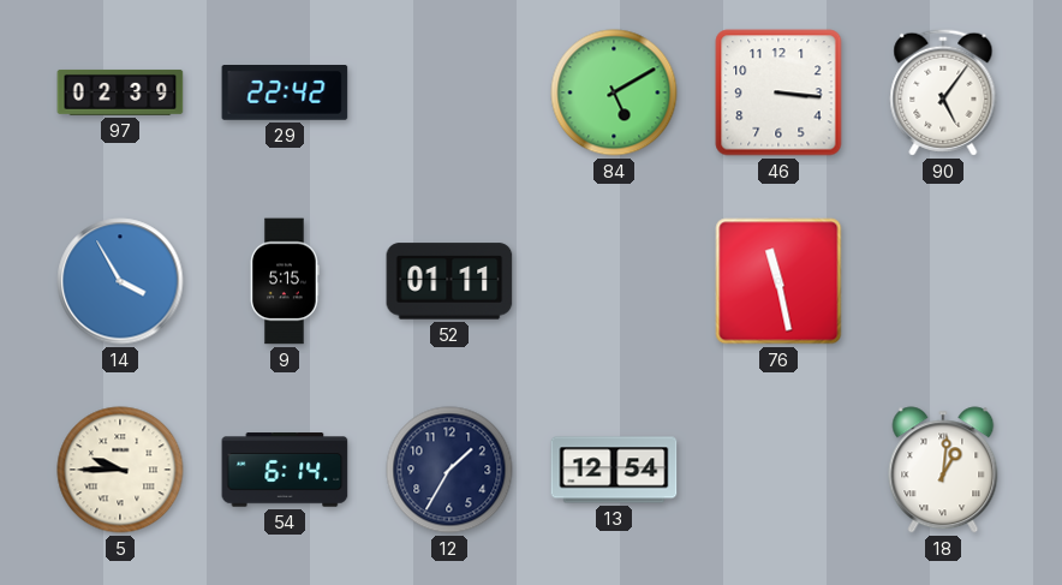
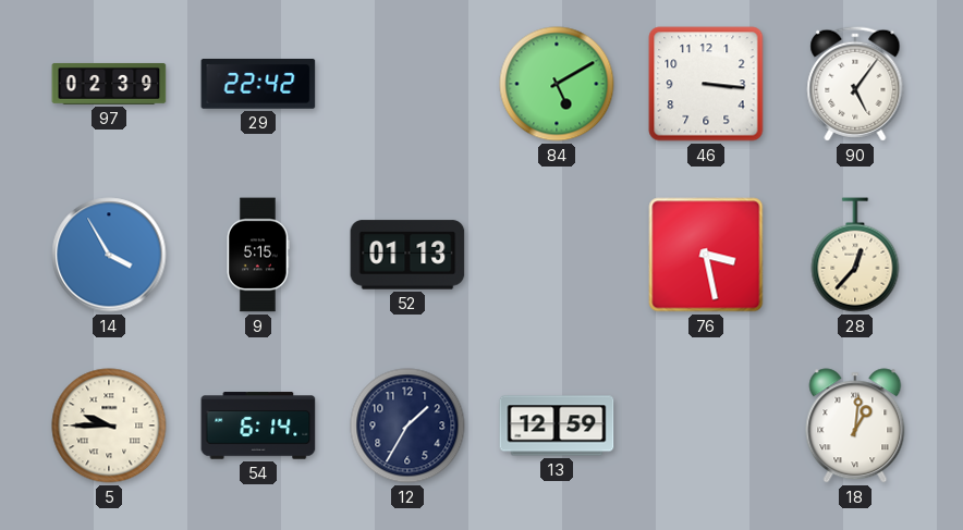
52: 01:11 -> 01:13 (407, 255)
76: 11:28 -> 3:28 (706, 255)
28: none -> 12:37 (855, 255)
13: 12:54 -> 12:59 (557, 426)
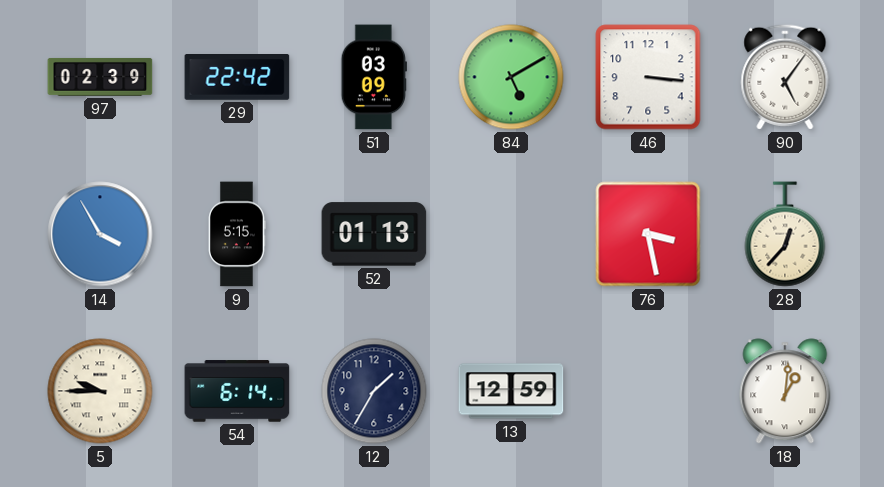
51: none -> 03:09 (374, 77)
